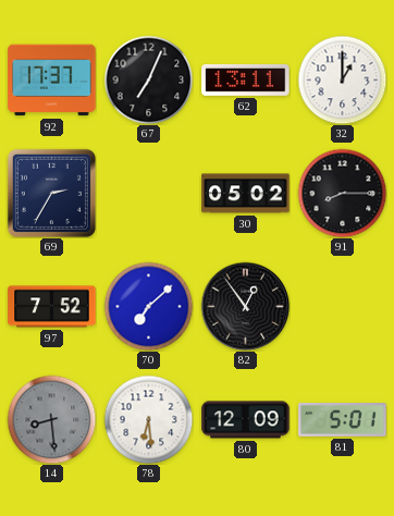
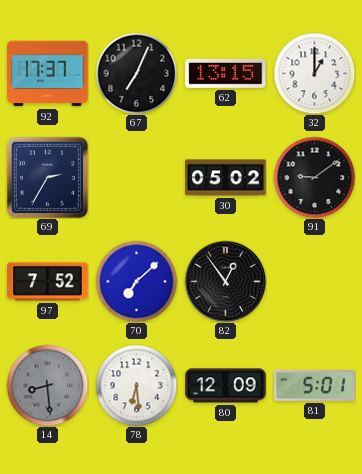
62: 13:11 -> 13:15 (226, 73)
91: 8:15 -> 9:09 (314, 177)
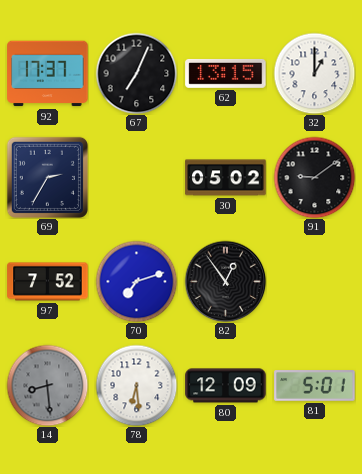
70: 7:08 -> 7:12 (136, 281)
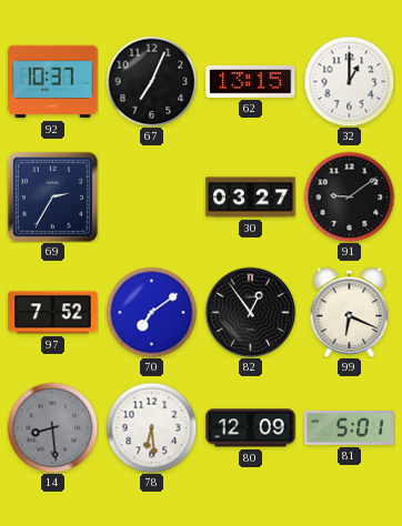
92: 17:37 -> 10:37 (53, 82)
30: 05:02 -> 03:27 (251, 198)
70: 7:12 -> 7:09 (151, 312)
99: none -> 6:19 (350, 312)
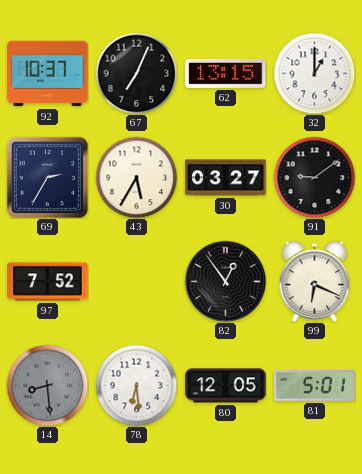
43: none -> 5:35 (136, 177)
70: 7:09 -> none (151, 312)
80: 12:09 -> 12:05 (226, 386)
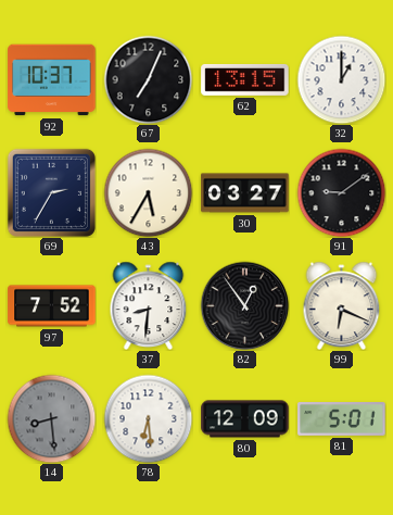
37: none -> 8:31 (149, 305)
80: 12:05 -> 12:09 (245, 419)
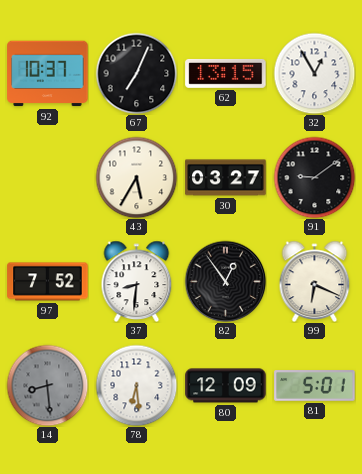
32: 1:00 -> 12:55 (314, 73)
69: 2:35 -> none (51, 192)
